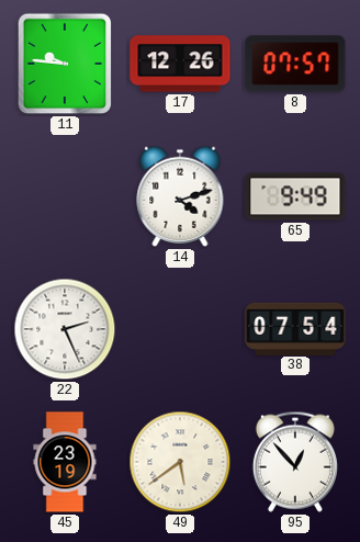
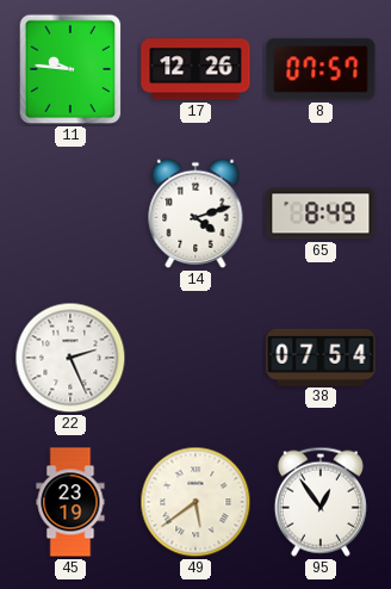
65: 9:49 -> 8:49 (321, 213)
95: 12:53 -> 12:54 (321, 502)
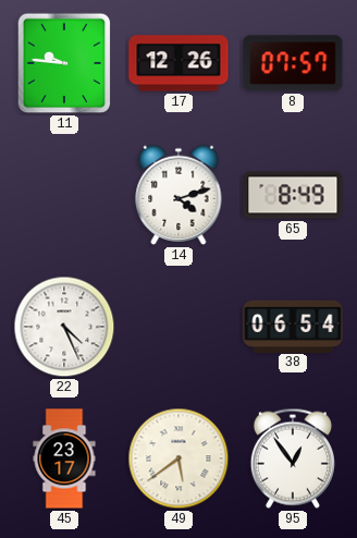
22: 2:26 -> 4:26 (64, 327)
38: 07:54 -> 06:54 (293, 326)
45: 23:19 -> 23:17 (64, 458)
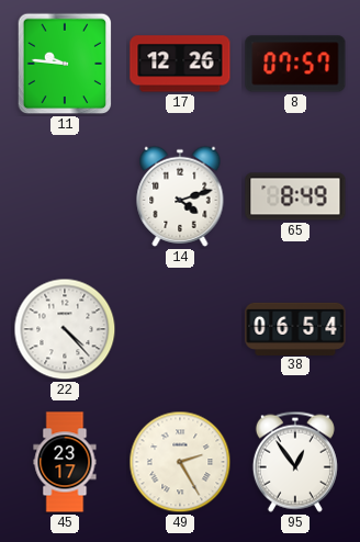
22: 4:26 -> 4:23 (65, 329)
49: 5:39 -> 2:25 (180, 462)
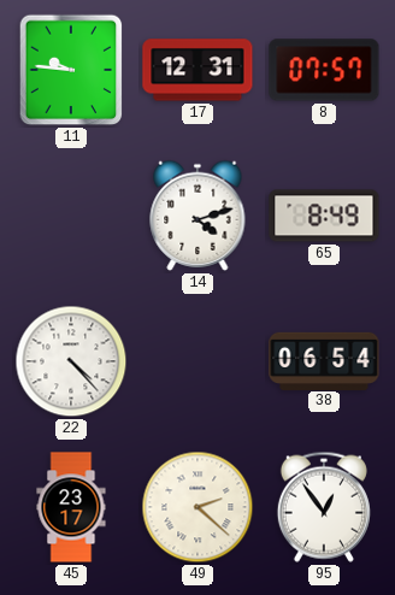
17: 12:26 -> 12:31 (197, 70)
49: 2:25 -> 2:22 (197, 507)
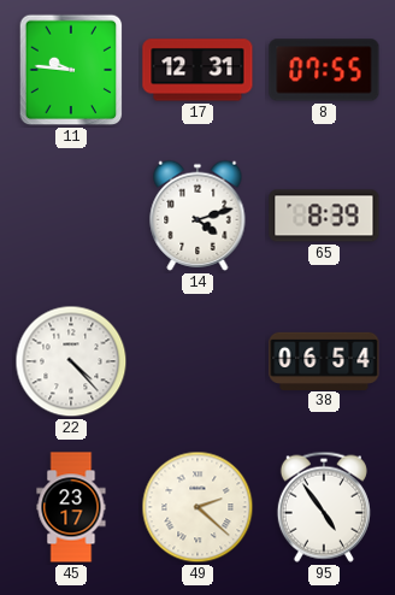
8: 07:57 -> 07:55 (324, 70)
65: 8:49 -> 8:39 (324, 216)
95: 12:54 -> 4:54 (324, 507)
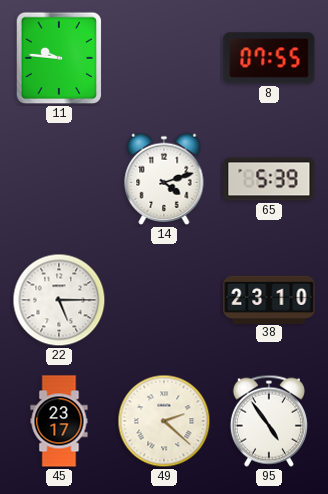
17: 12:31 -> none (197, 70)
65: 8:39 -> 5:39 (269, 179)
22: 4:23 -> 5:15 (59, 300)
38: 06:54 -> 23:10 (269, 299)
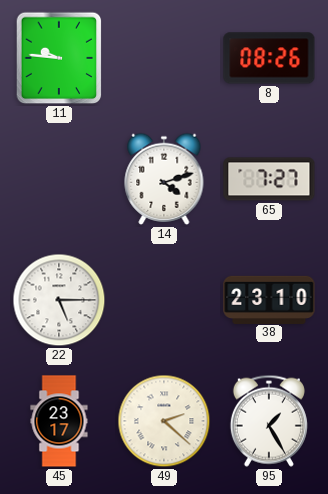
8: 07:55 -> 08:26 (269, 58)
65: 5:39 -> 7:27 (269, 179)
95: 4:54 -> 1:25 (269, 421)
